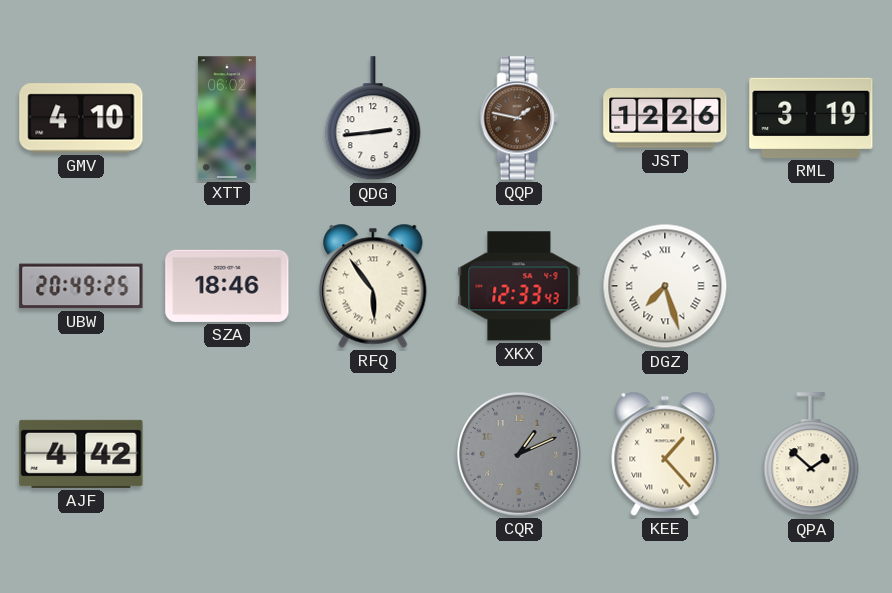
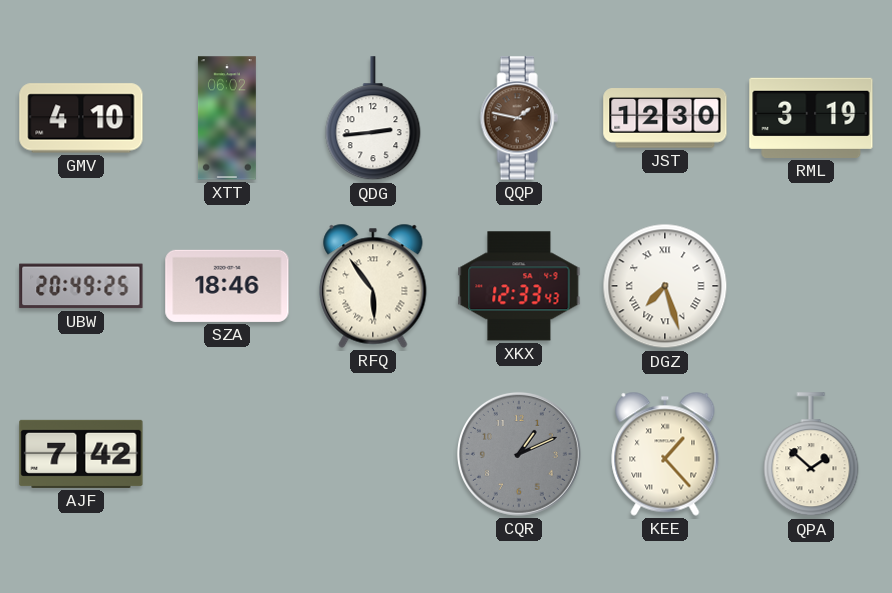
JST: 12:26 -> 12:30 (665, 118)
AJF: 4:42 -> 7:42 (81, 454)
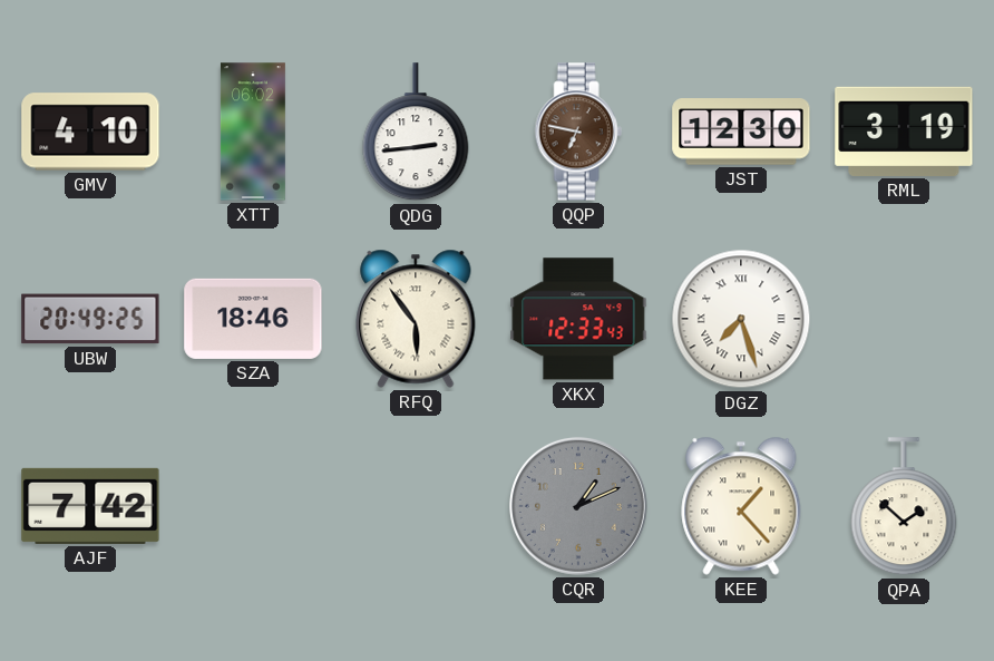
QQP: 1:47 -> 6:47 (578, 132)
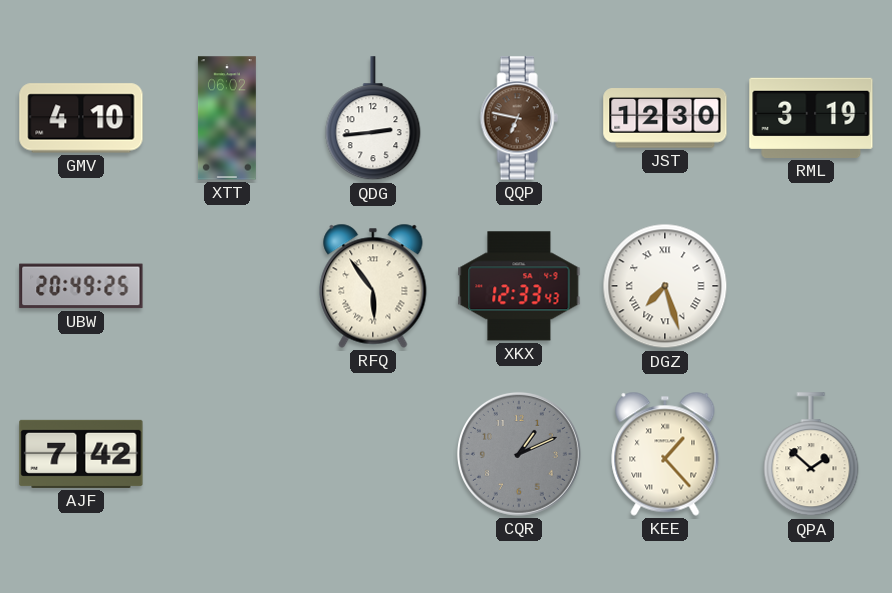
SZA: 18:46 -> none (253, 319)
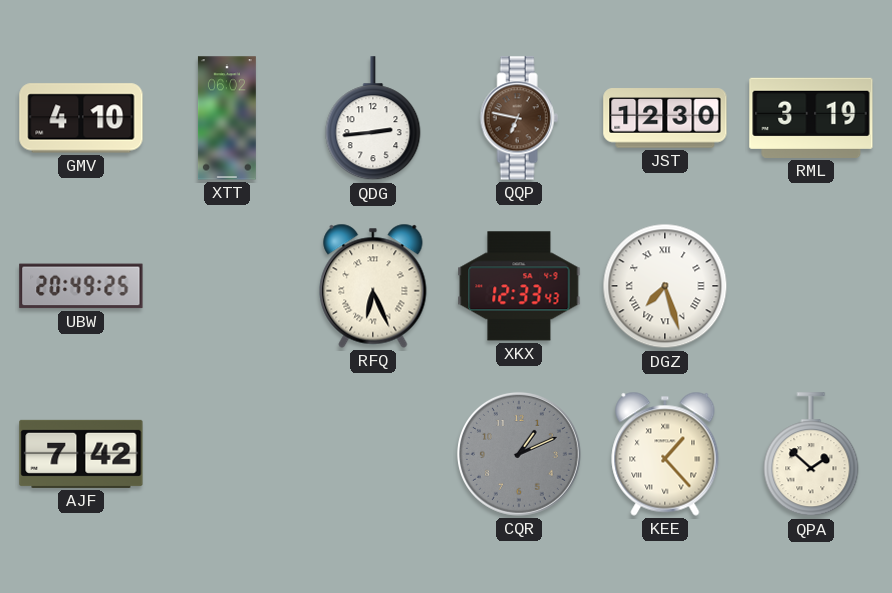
RFQ: 5:54 -> 6:26 (373, 286)
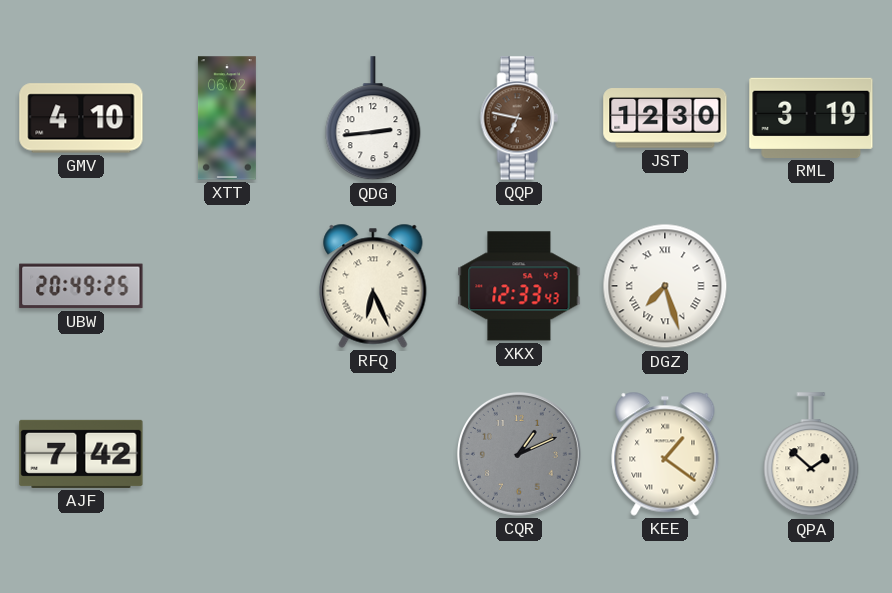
KEE: 1:23 -> 1:21 (665, 454)
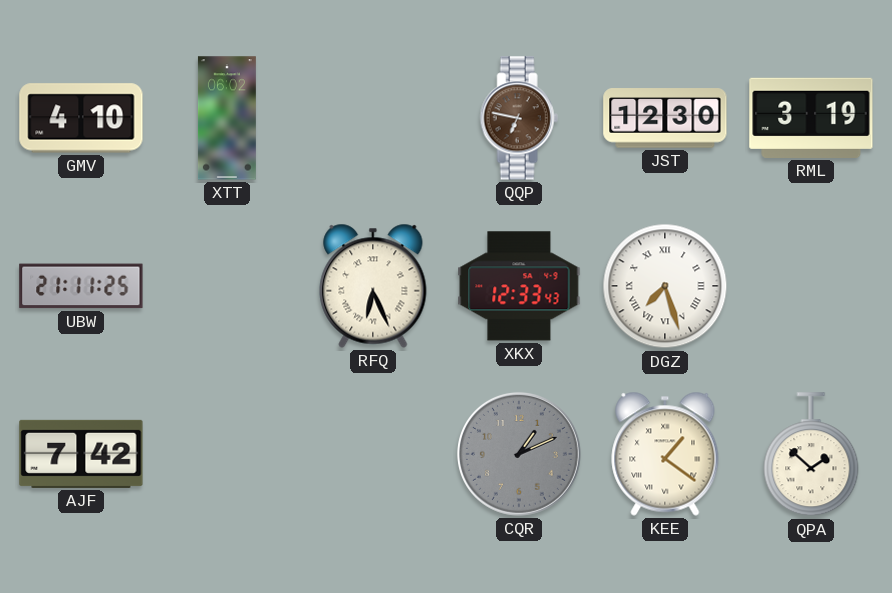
QDG: 2:44 -> none (373, 119)
UBW: 20:49 -> 21:11 (81, 286)
